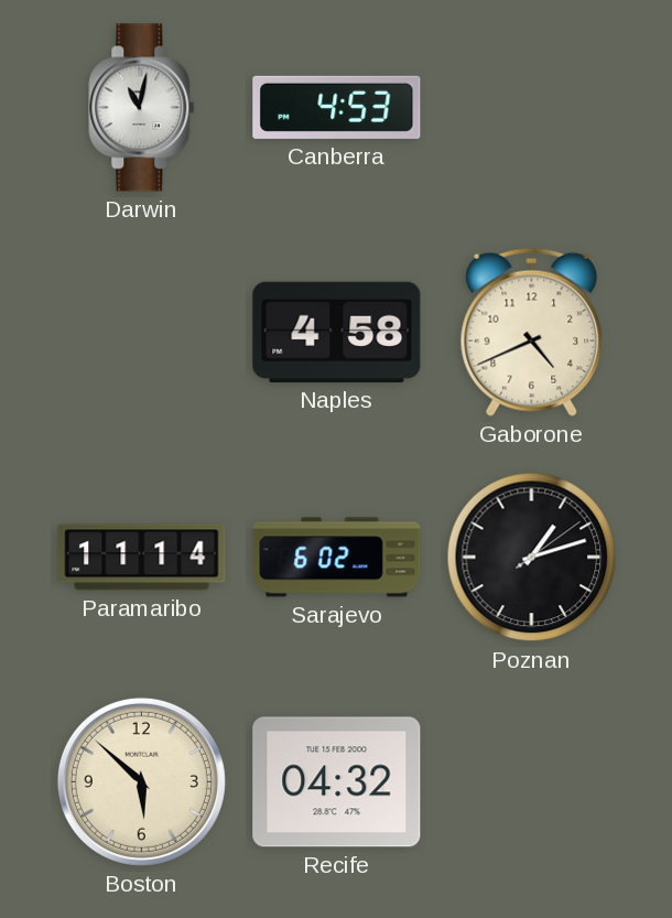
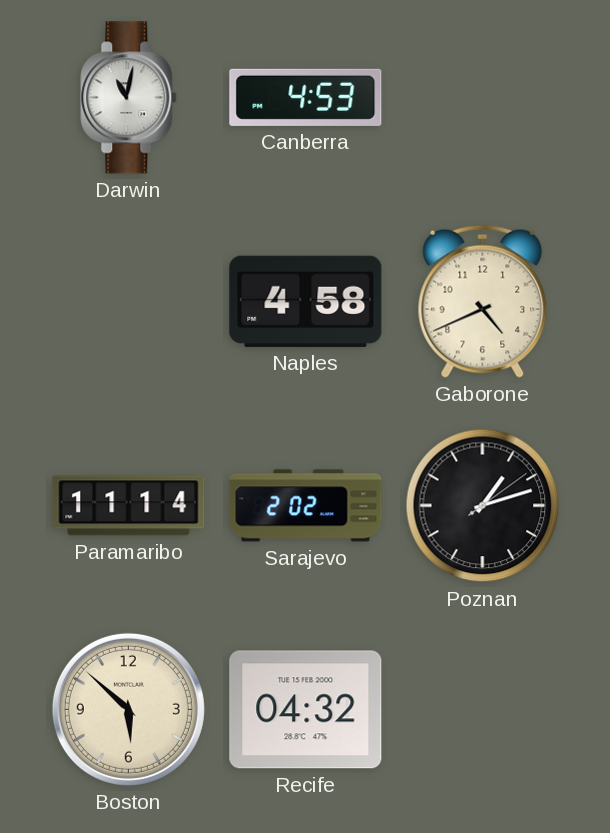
Sarajevo: 6:02 -> 2:02 (306, 506)
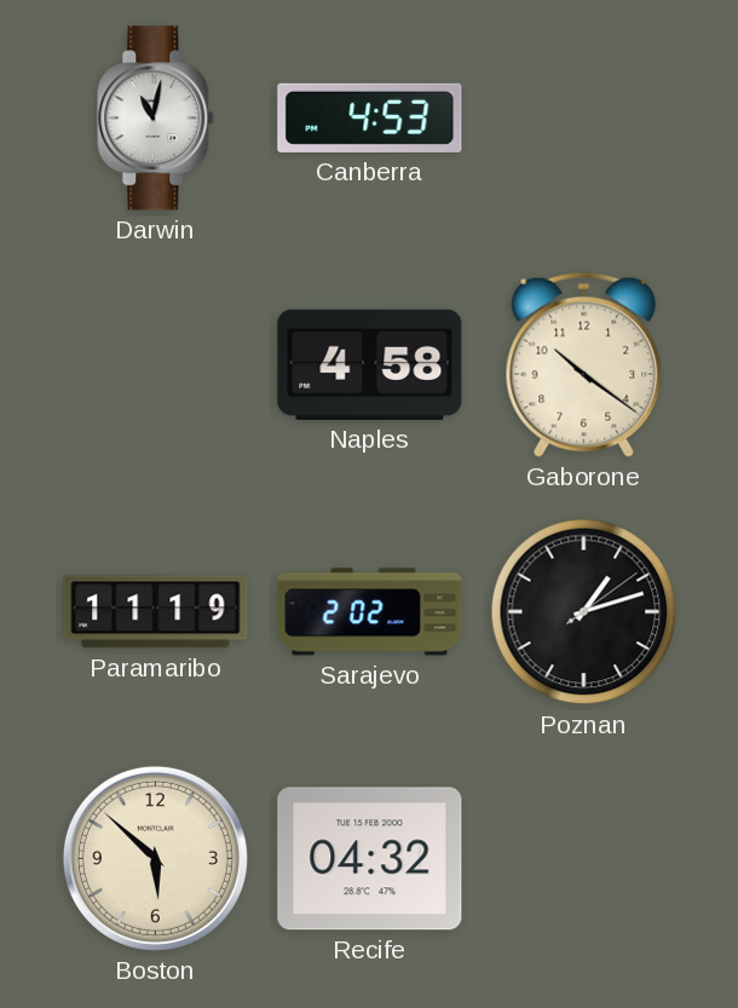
Gaborone: 4:41 -> 10:21 (584, 364)
Paramaribo: 11:14 -> 11:19 (156, 612)
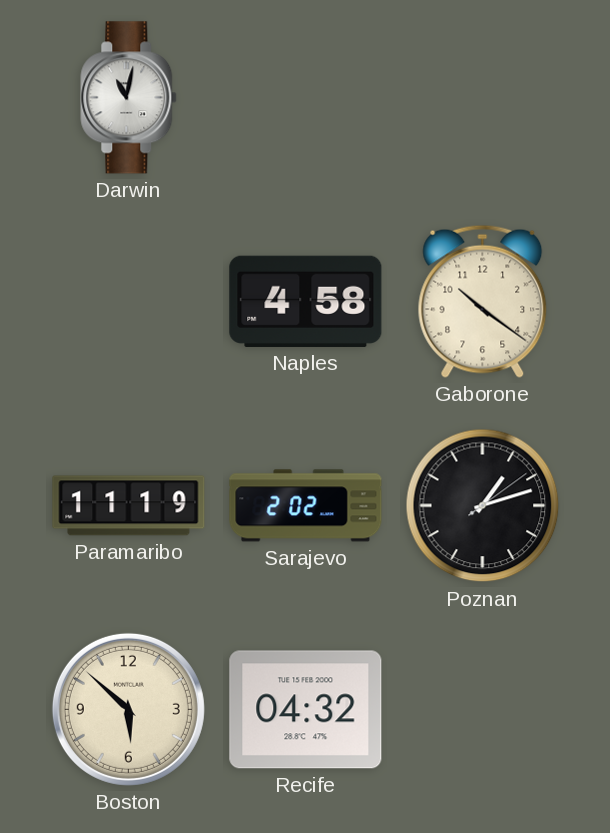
Canberra: 4:53 -> none (370, 117)
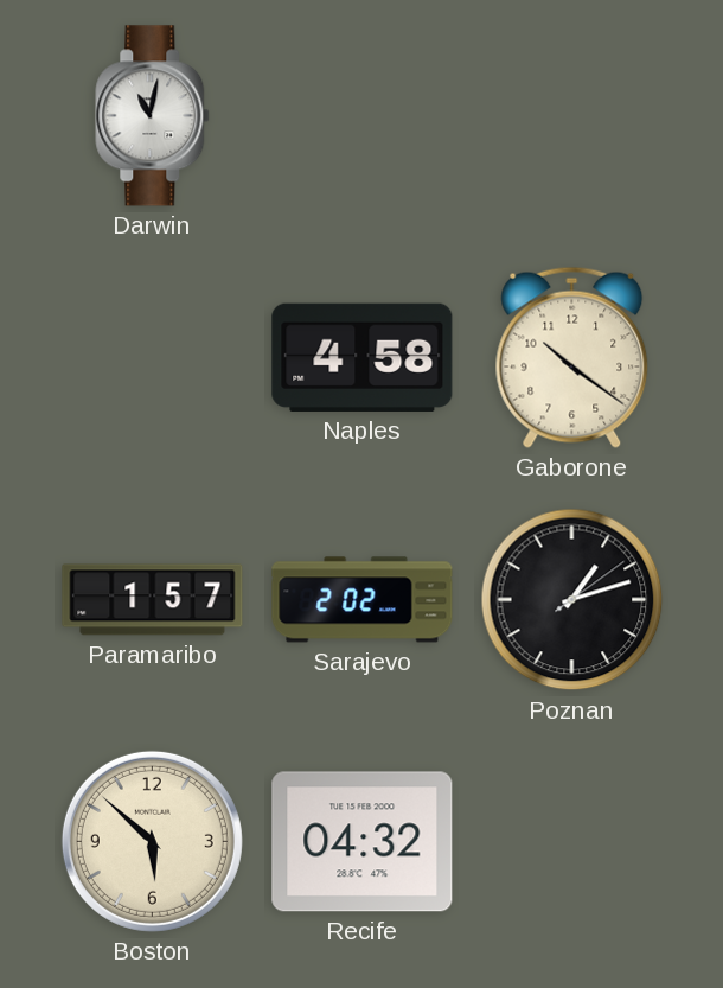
Paramaribo: 11:19 -> 1:57 (153, 600)
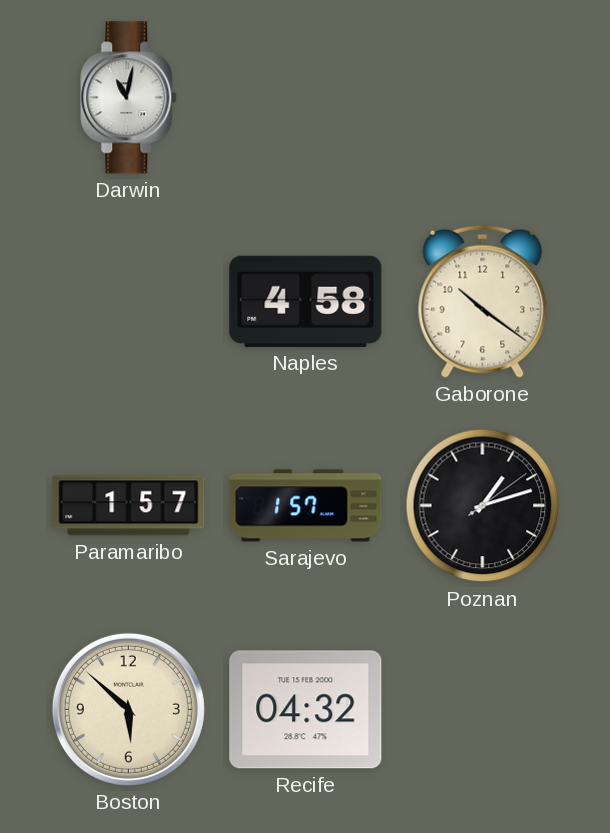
Sarajevo: 2:02 -> 1:57 (306, 506)
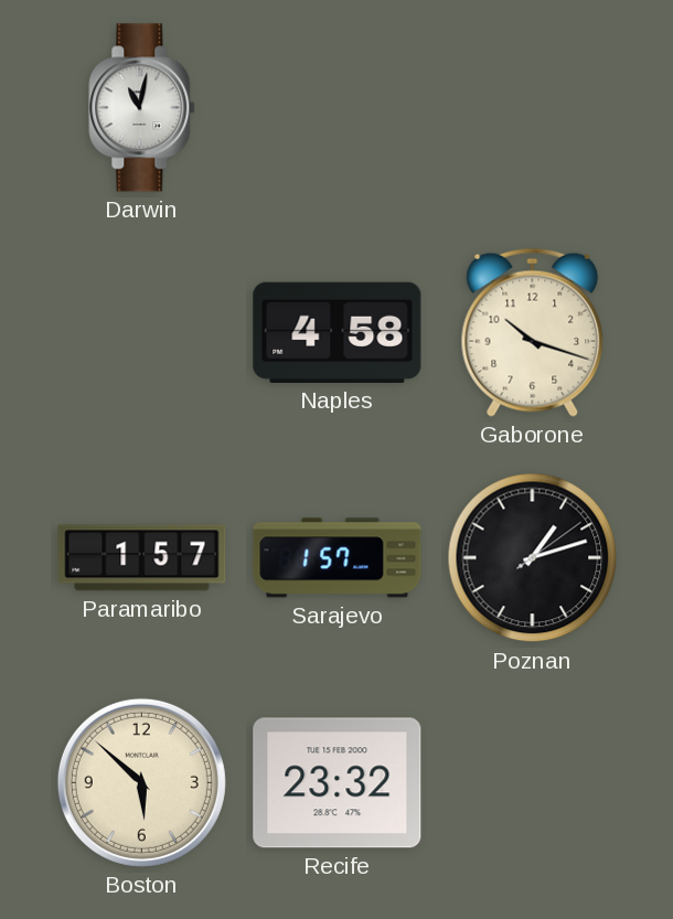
Gaborone: 10:21 -> 10:18 (533, 332)
Recife: 04:32 -> 23:32 (338, 783)
